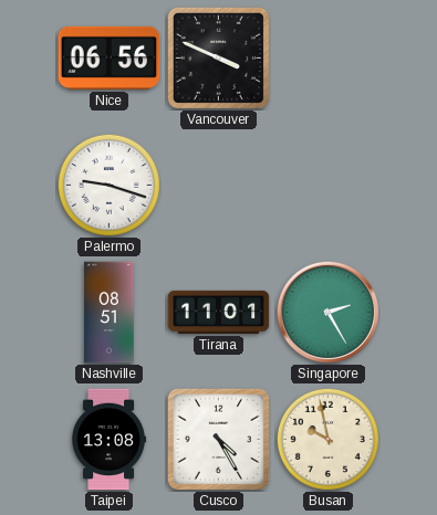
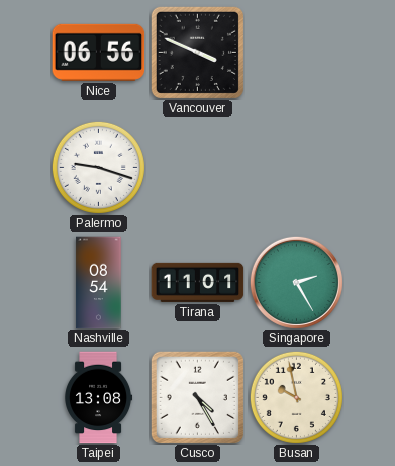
Nashville: 08:51 -> 08:54 (99, 283)
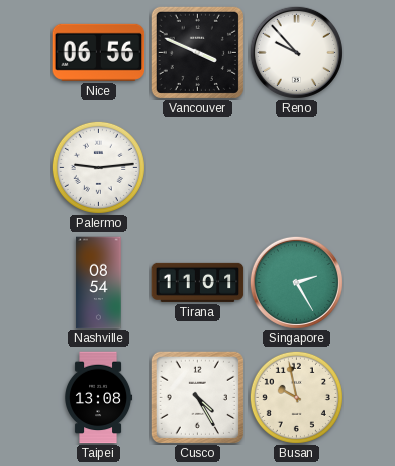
Reno: none -> 9:53 (296, 52)
Palermo: 9:18 -> 9:14 (98, 167)
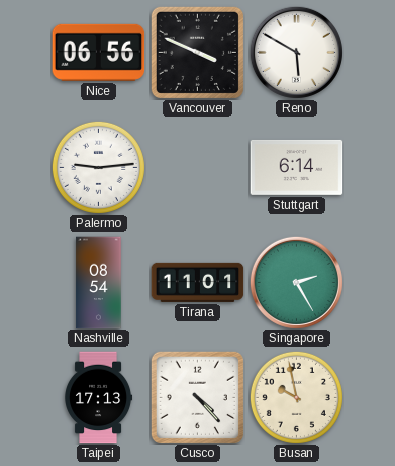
Reno: 9:53 -> 5:50 (296, 52)
Stuttgart: none -> 6:14 (297, 167)
Taipei: 13:08 -> 17:13 (99, 398)
Cusco: 4:25 -> 4:23 (197, 397)
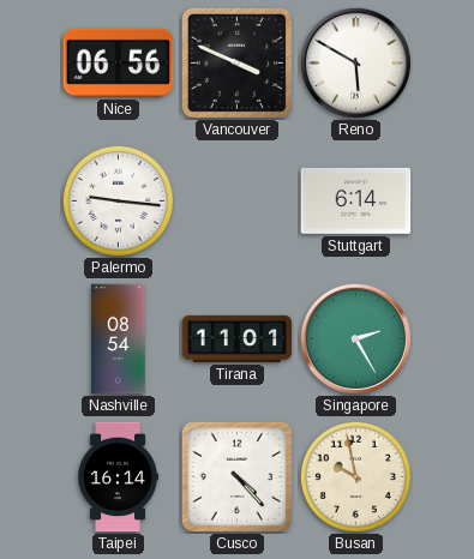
Palermo: 9:14 -> 9:16 (118, 200)
Taipei: 17:13 -> 16:14 (119, 477)
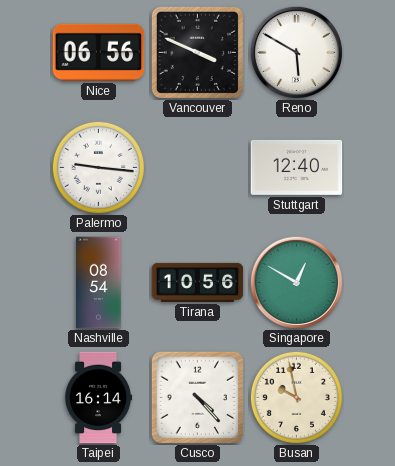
Stuttgart: 6:14 -> 12:40 (297, 167)
Tirana: 11:01 -> 10:56 (198, 282)
Singapore: 2:25 -> 12:50 (296, 282)
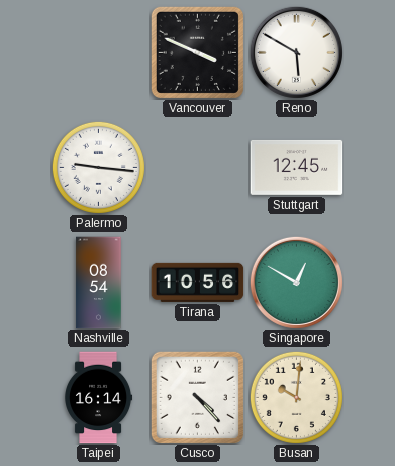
Nice: 06:56 -> none (99, 52)
Stuttgart: 12:40 -> 12:45 (297, 167)
Busan: 9:58 -> 10:01 (296, 397)
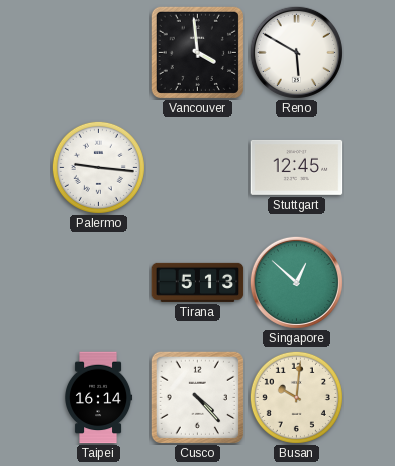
Vancouver: 3:49 -> 3:59 (197, 52)
Nashville: 08:54 -> none (99, 283)
Tirana: 10:56 -> 5:13 (198, 282)
Singapore: 12:50 -> 12:52 (296, 282)
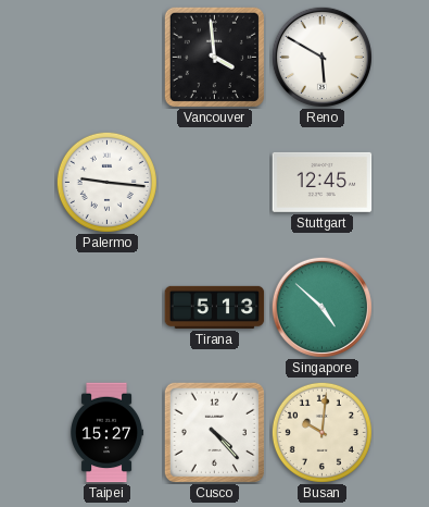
Singapore: 12:52 -> 4:52 (321, 307)
Taipei: 16:14 -> 15:27 (108, 433)
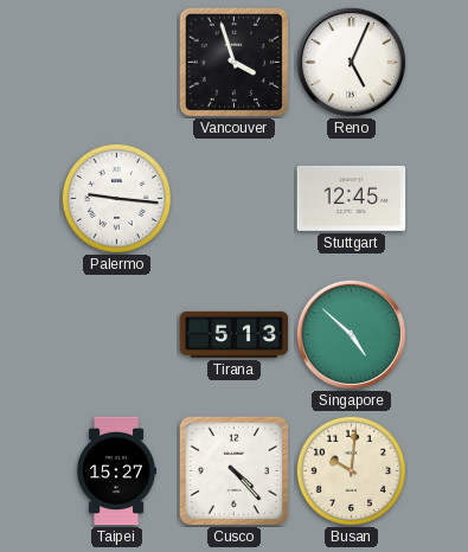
Vancouver: 3:59 -> 3:57 (233, 62)
Reno: 5:50 -> 5:04 (351, 62)
